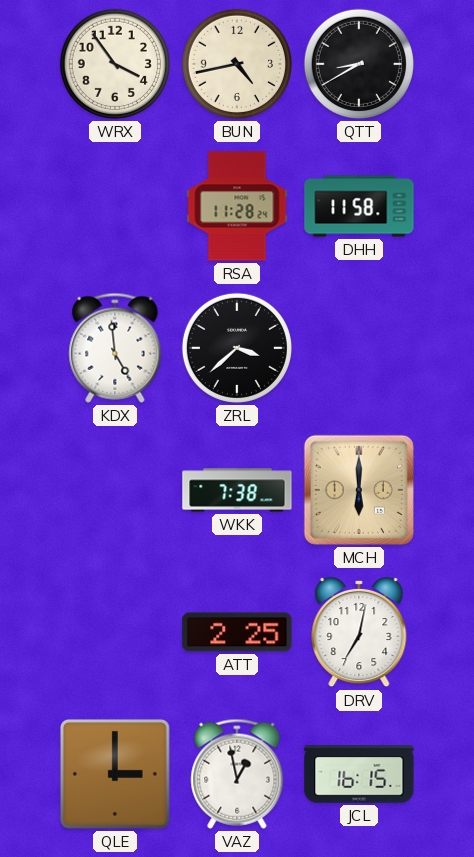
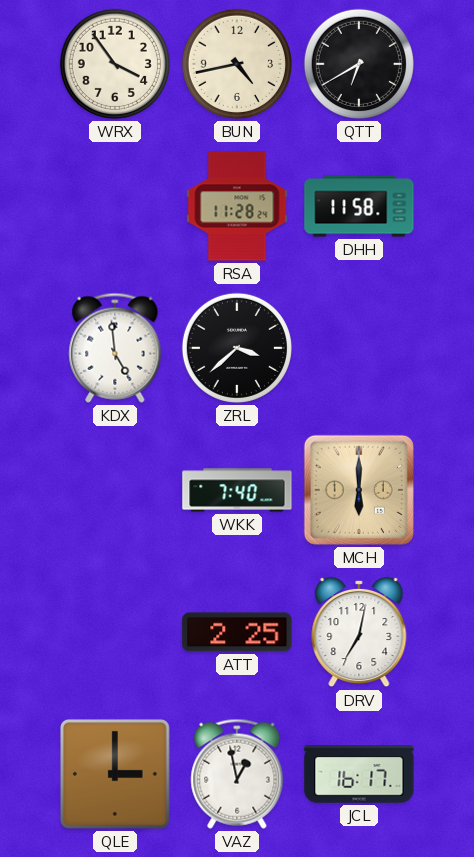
QTT: 8:40 -> 6:40 (359, 64)
WKK: 7:38 -> 7:40 (237, 490)
JCL: 16:15 -> 16:17 (359, 774)
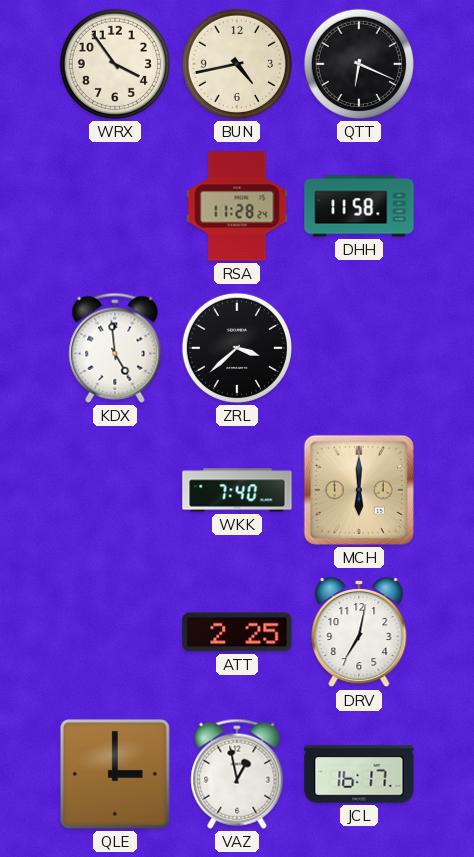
QTT: 6:40 -> 6:19 (359, 64)
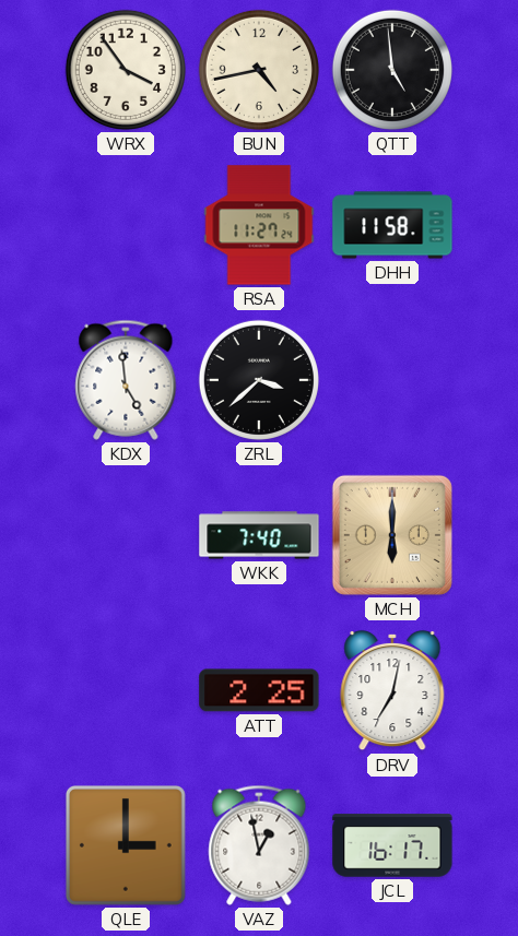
QTT: 6:19 -> 4:59 (392, 70)
RSA: 11:28 -> 11:27 (259, 225)
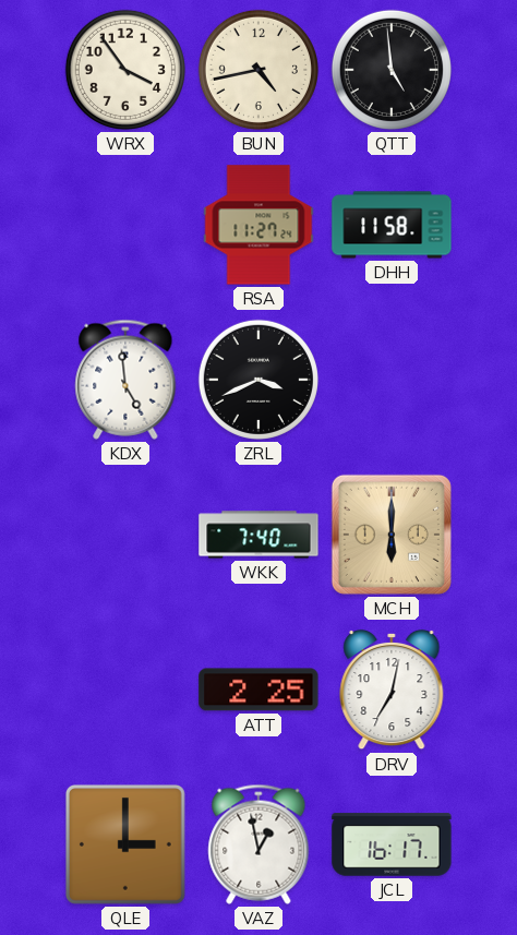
ZRL: 3:38 -> 3:41 (258, 380)
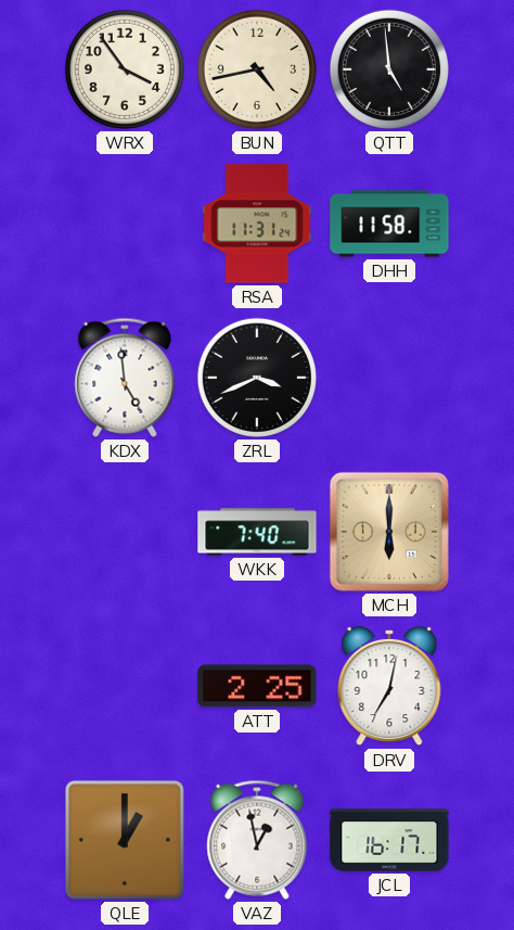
RSA: 11:27 -> 11:31 (257, 224)
QLE: 3:00 -> 1:00 (125, 840)
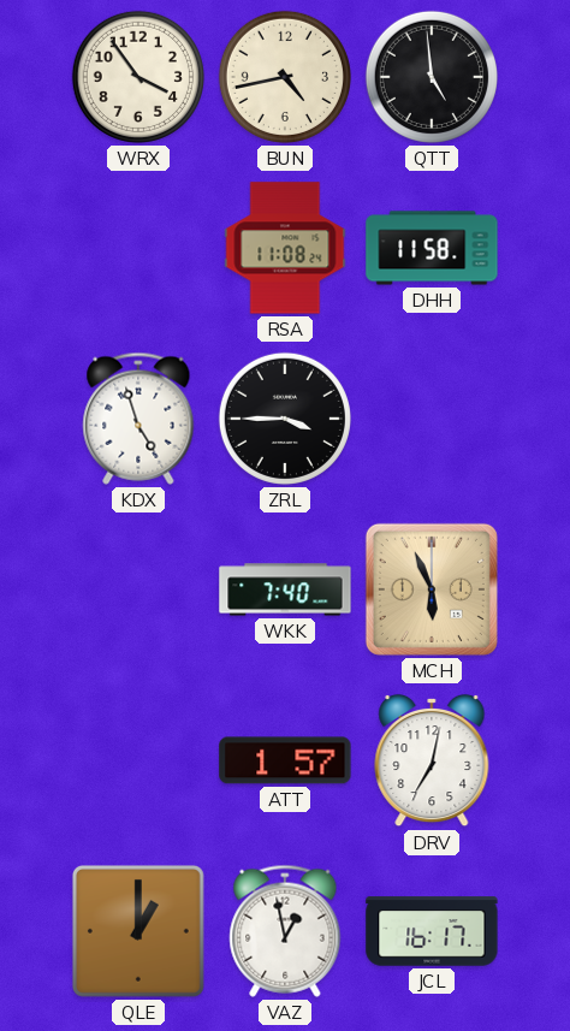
RSA: 11:31 -> 11:08 (285, 248)
KDX: 4:59 -> 4:57 (138, 419)
ZRL: 3:41 -> 3:45 (285, 419)
MCH: 6:00 -> 5:56 (432, 589)
ATT: 2:25 -> 1:57 (285, 760)
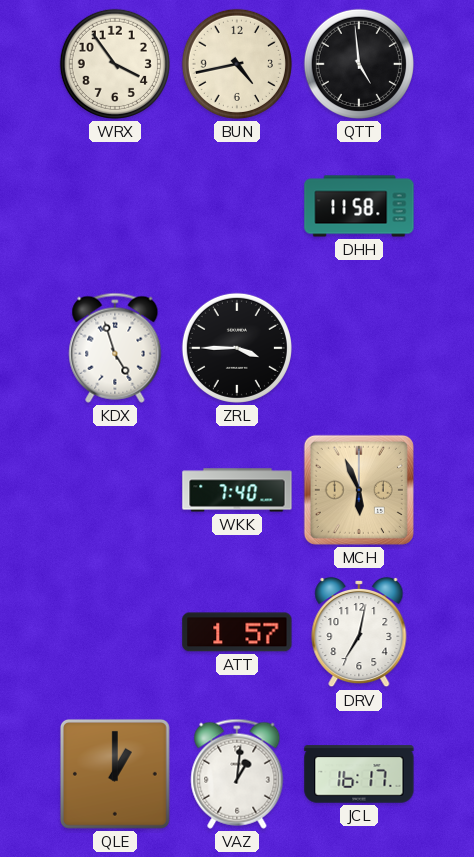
RSA: 11:08 -> none (285, 248)
VAZ: 12:58 -> 1:01 (237, 774)
